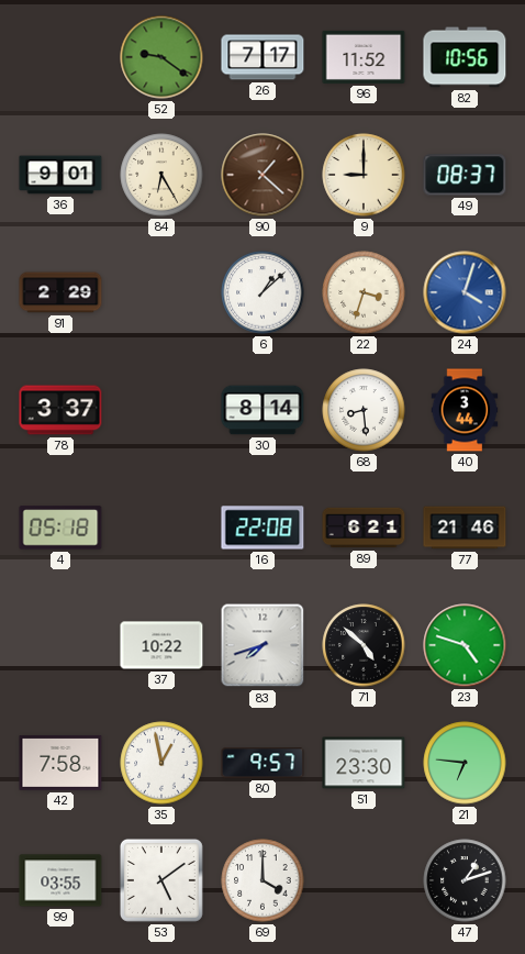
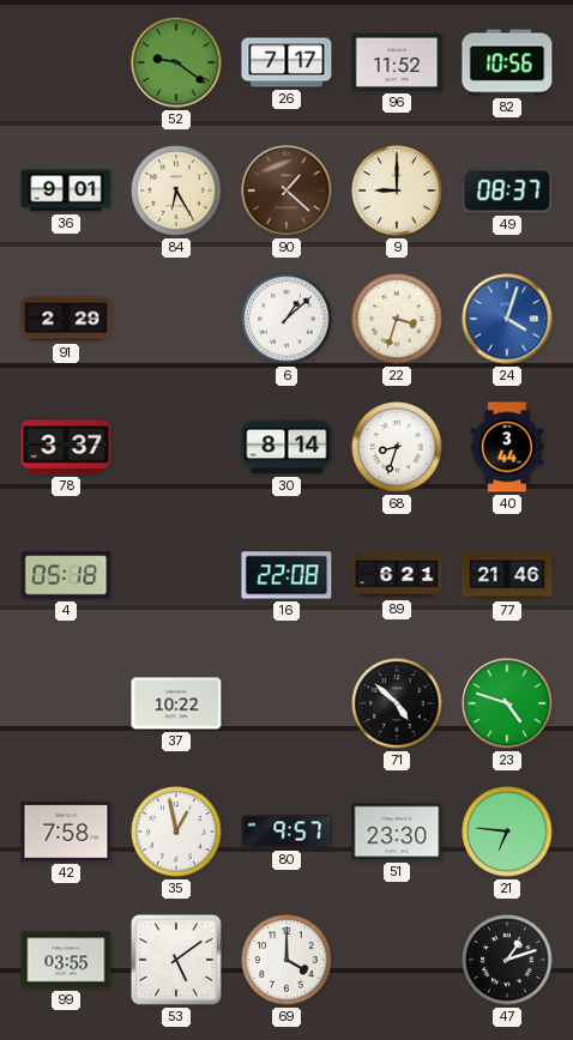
68: 8:29 -> 8:33 (397, 447)
83: 7:42 -> none (262, 645)
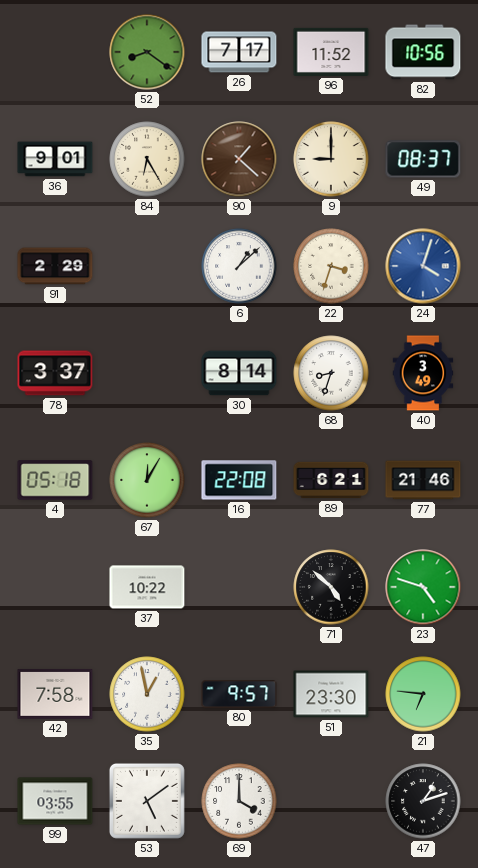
52: 9:21 -> 8:21 (147, 52)
40: 3:44 -> 3:49 (423, 373)
67: none -> 12:05 (147, 480)
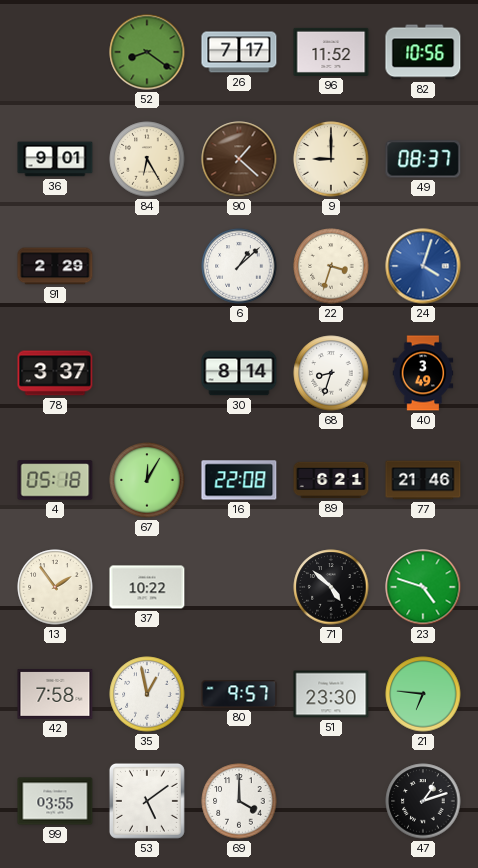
13: none -> 1:54 (55, 587)
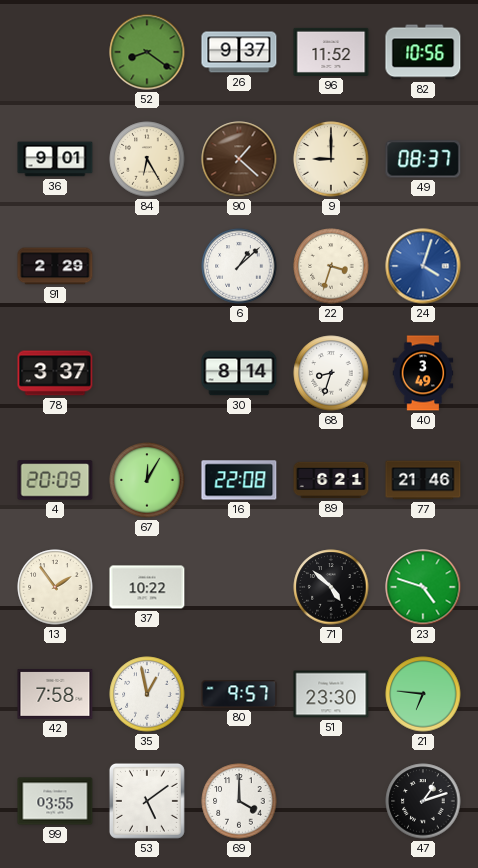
26: 7:17 -> 9:37 (239, 52)
4: 05:18 -> 20:09 (55, 480)
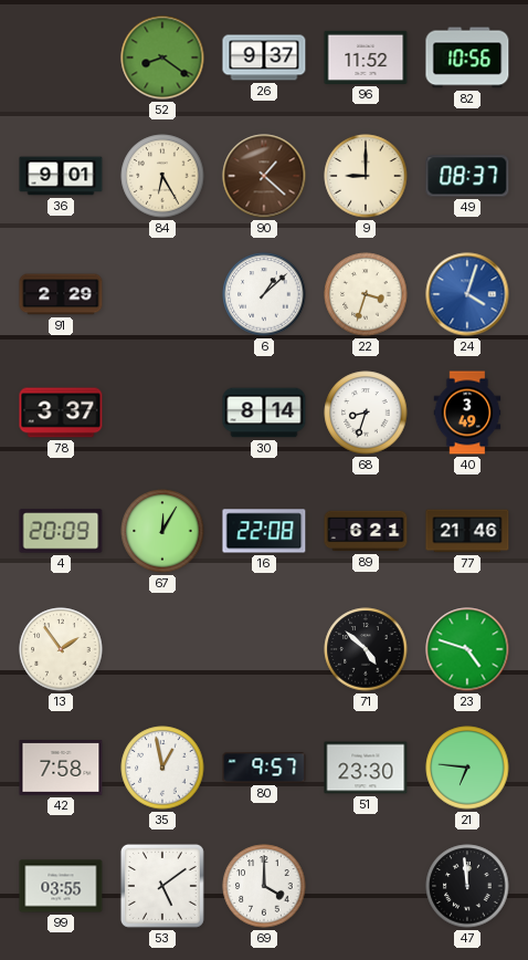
37: 10:22 -> none (147, 587)
47: 1:12 -> 11:59 (467, 886)
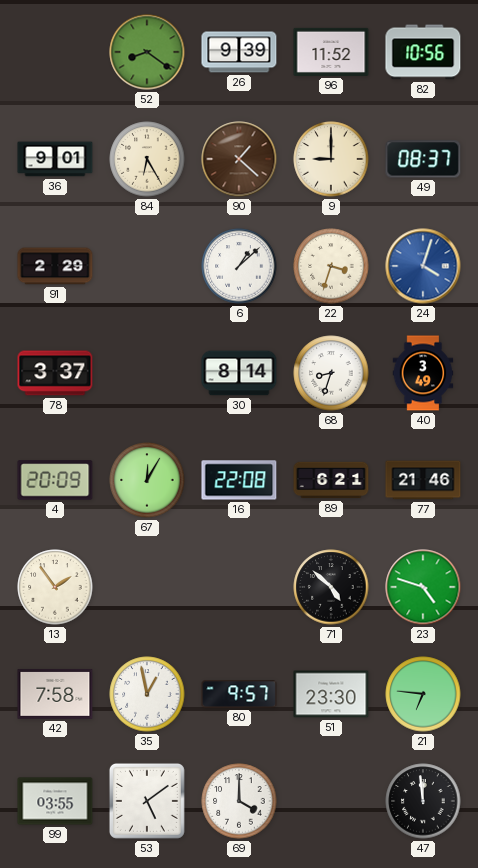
26: 9:37 -> 9:39 (239, 52)
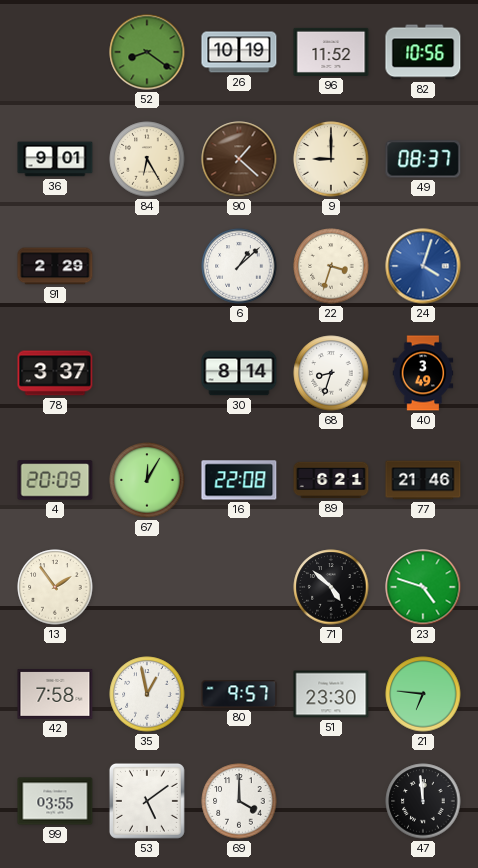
26: 9:39 -> 10:19 (239, 52)
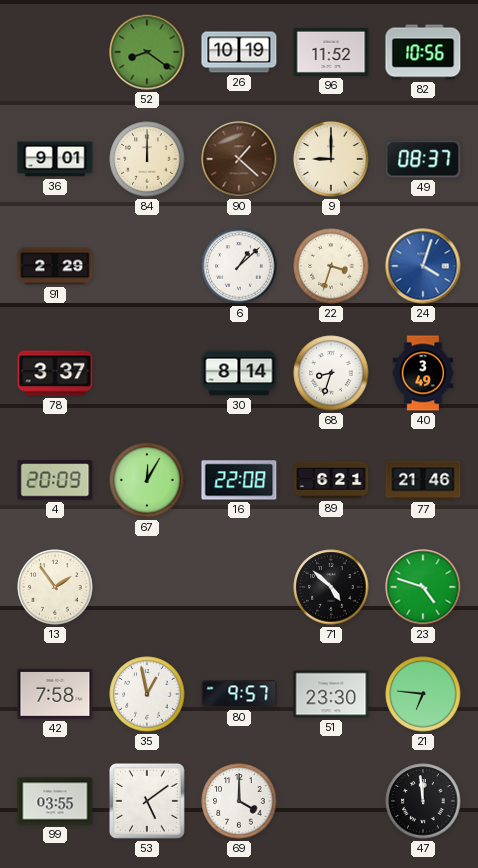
84: 6:25 -> 12:00 (147, 159)
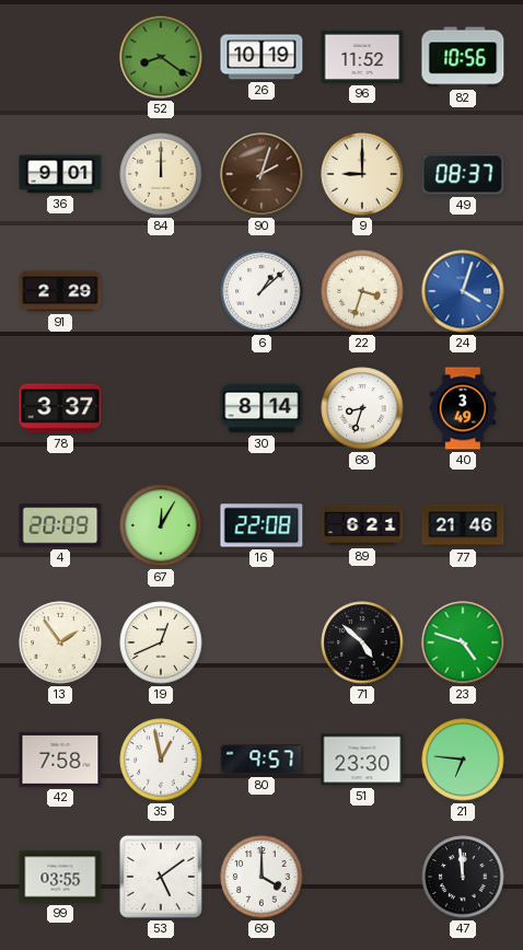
90: 1:22 -> 2:03 (261, 174)
19: none -> 12:41 (161, 642)
